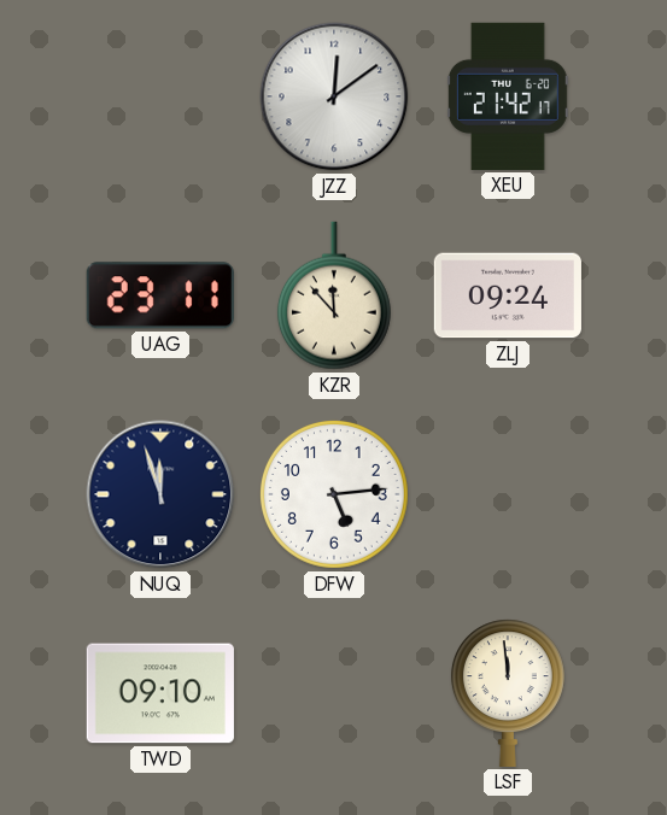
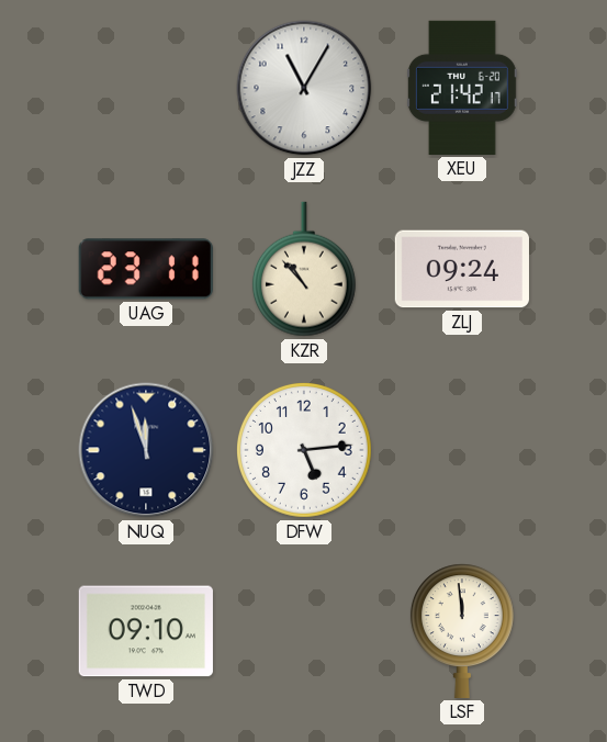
JZZ: 12:09 -> 11:05 (304, 88)
KZR: 11:53 -> 10:53 (304, 269)
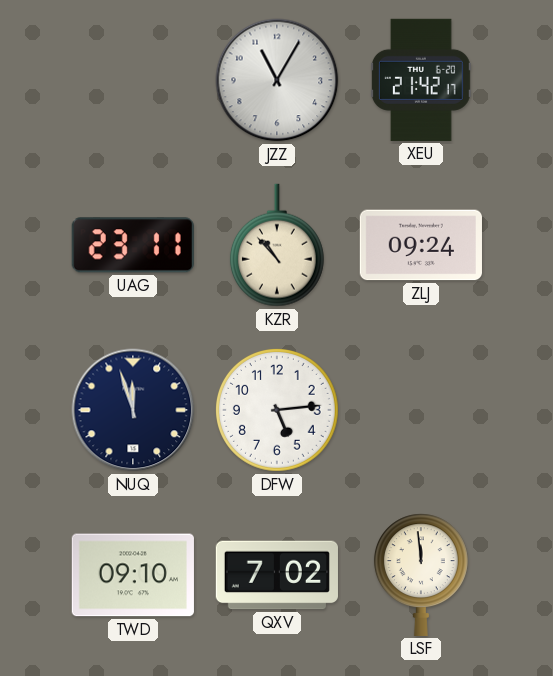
QXV: none -> 7:02 (277, 575)
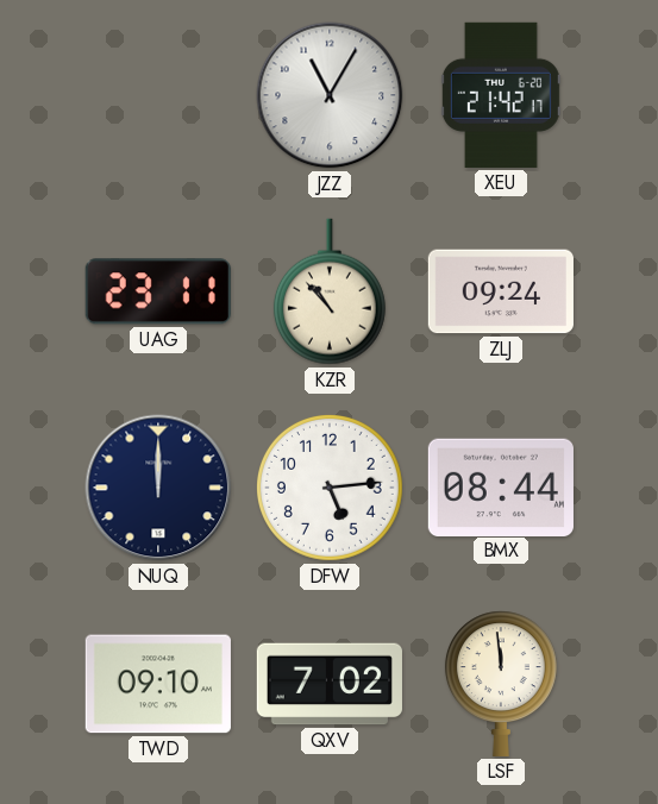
NUQ: 11:57 -> 12:00 (158, 488)
BMX: none -> 08:44 (501, 486)
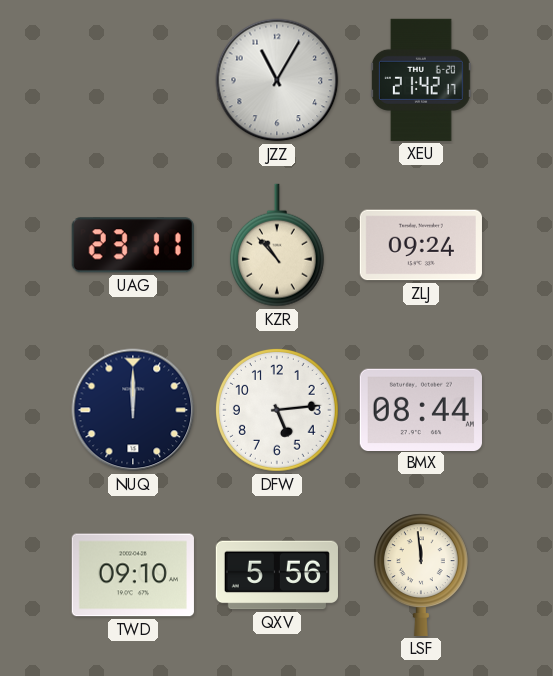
QXV: 7:02 -> 5:56 (277, 575)
